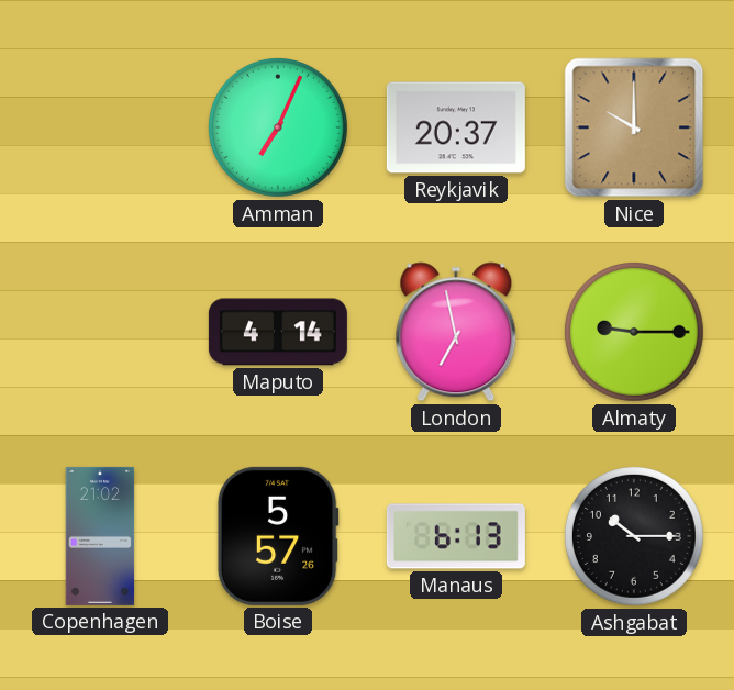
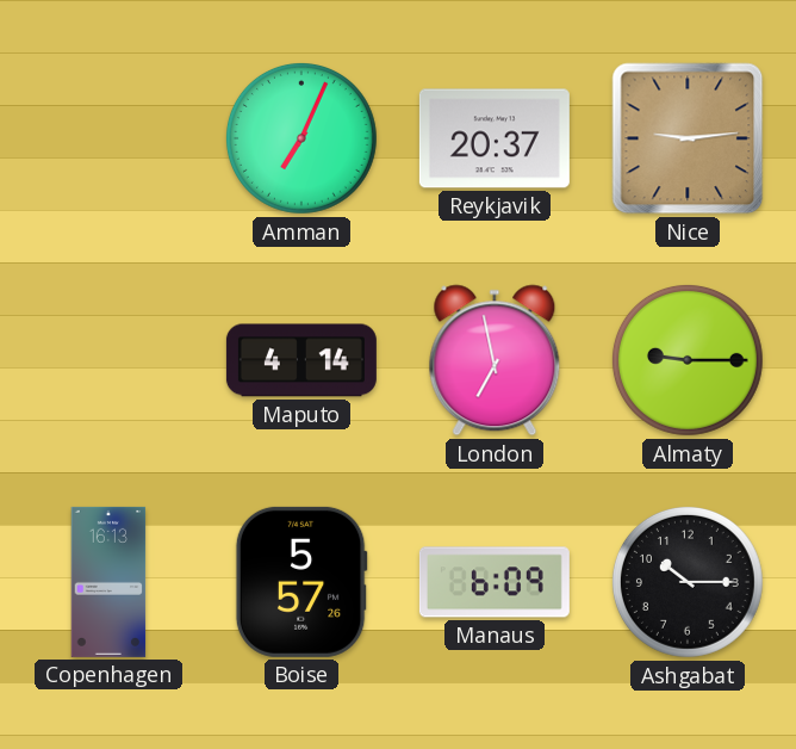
Nice: 10:00 -> 9:14 (688, 138)
Copenhagen: 21:02 -> 16:13 (108, 582)
Manaus: 6:13 -> 6:09 (495, 582)
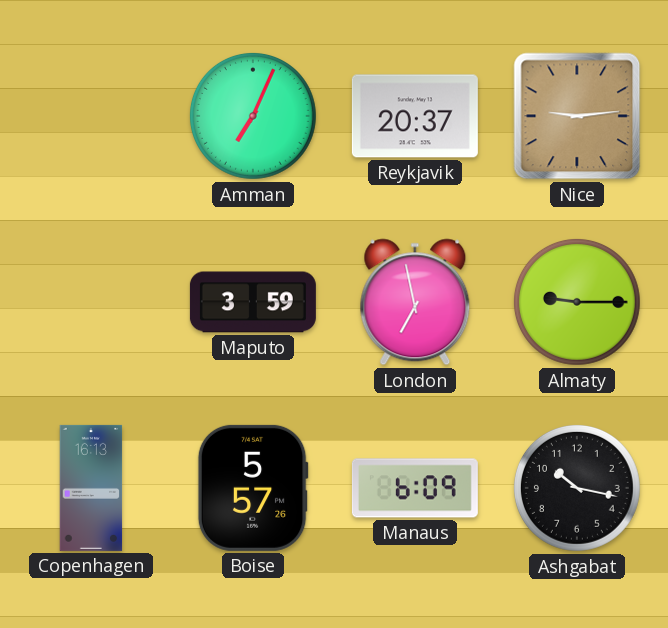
Maputo: 4:14 -> 3:59 (253, 302)
Ashgabat: 10:15 -> 10:17 (577, 488)
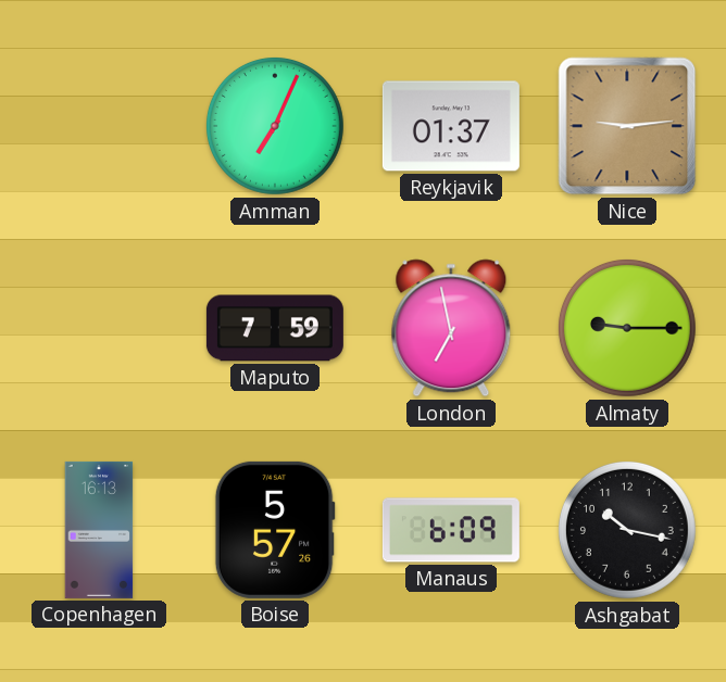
Reykjavik: 20:37 -> 01:37 (451, 126)
Maputo: 3:59 -> 7:59 (275, 328)
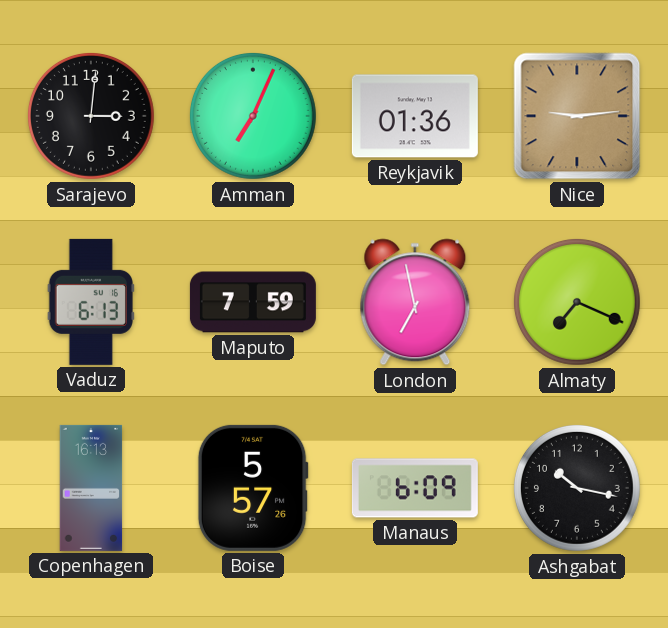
Sarajevo: none -> 3:01 (91, 116)
Reykjavik: 01:37 -> 01:36 (415, 116)
Vaduz: none -> 6:13 (91, 302)
Almaty: 9:15 -> 7:19 (577, 302)
